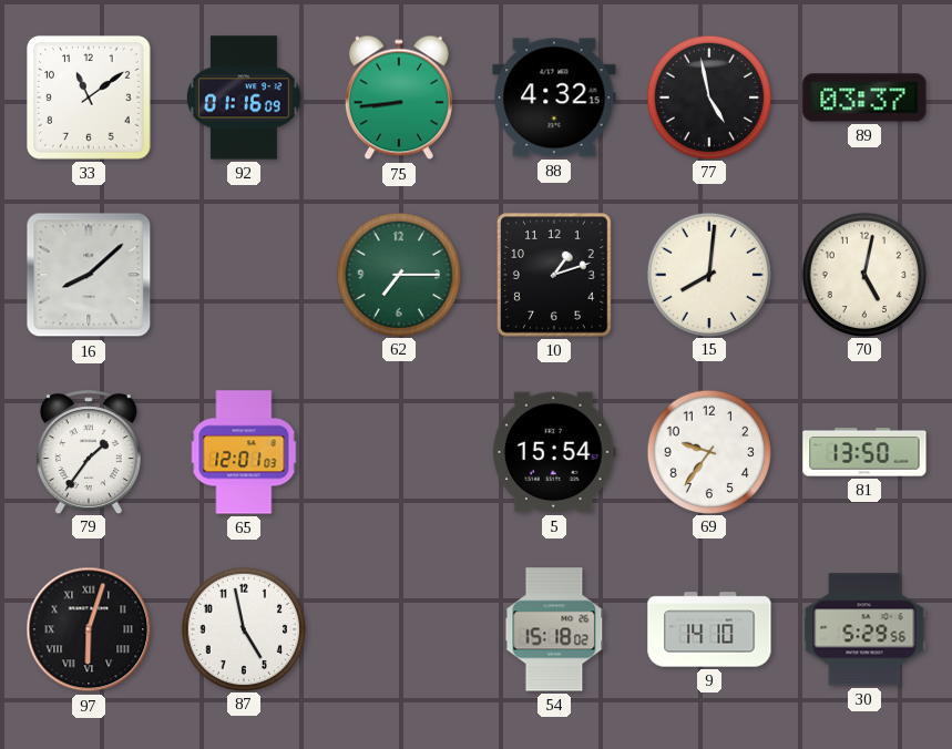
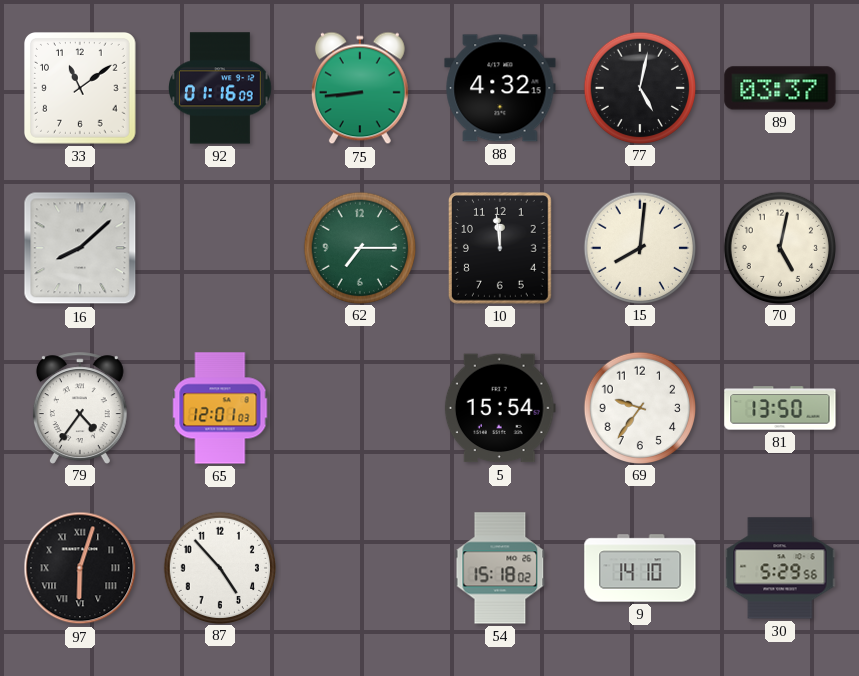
77: 4:58 -> 5:02 (639, 87)
10: 1:12 -> 11:59 (501, 249)
79: 1:36 -> 4:36 (80, 408)
87: 4:58 -> 4:53 (219, 567)
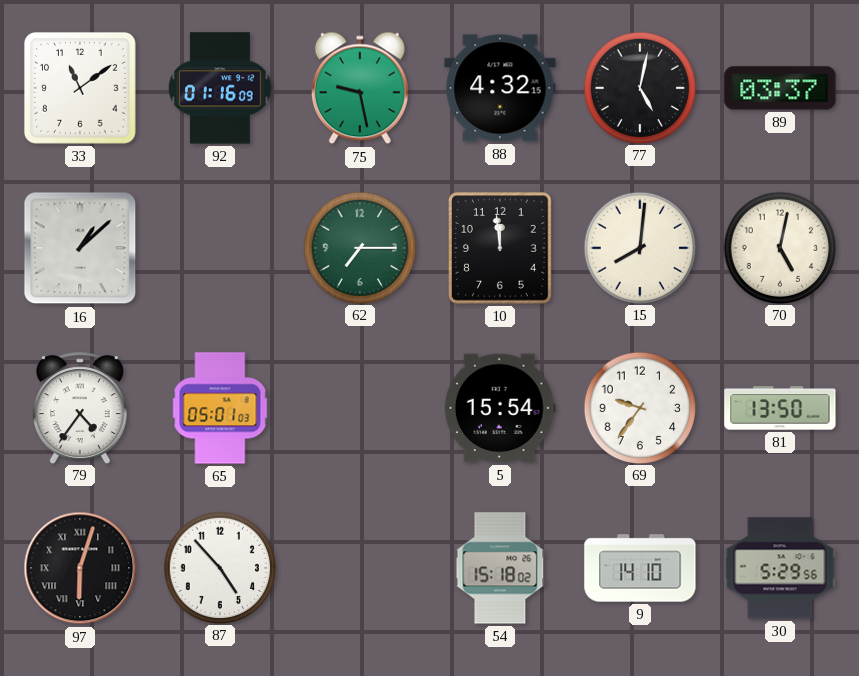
75: 8:44 -> 9:28 (360, 88)
16: 8:08 -> 1:08 (80, 248)
65: 12:01 -> 05:01 (220, 408)
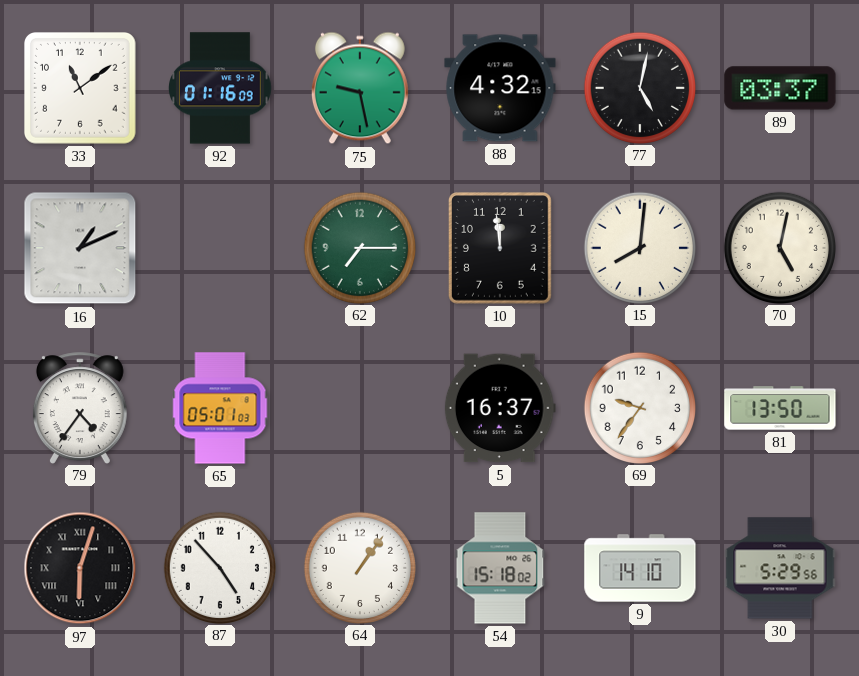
16: 1:08 -> 1:11 (80, 248)
5: 15:54 -> 16:37 (500, 408)
64: none -> 1:06 (359, 567)
